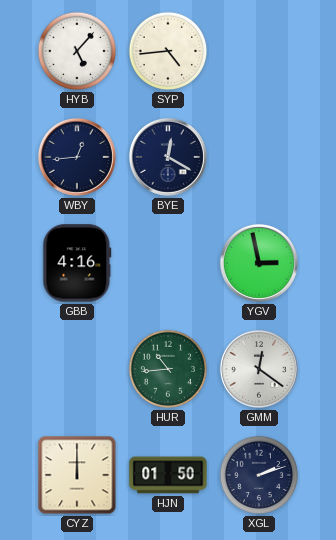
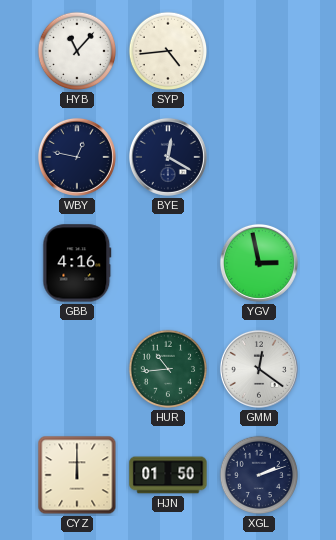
HYB: 5:07 -> 11:07 (77, 51)
WBY: 12:44 -> 12:47 (77, 157)
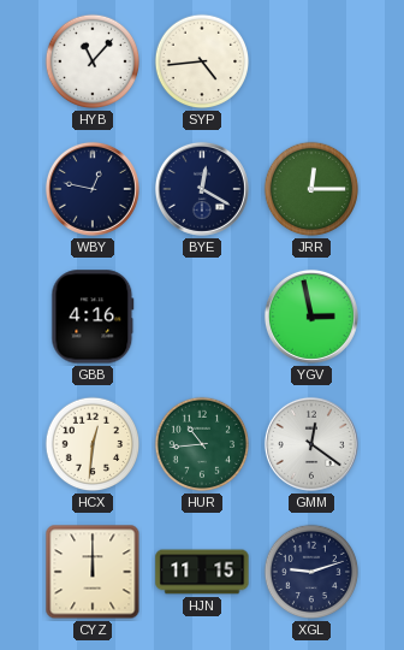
JRR: none -> 12:15 (311, 189)
HCX: none -> 12:31 (93, 444)
HJN: 01:50 -> 11:15 (202, 572)
XGL: 2:12 -> 9:12 (311, 572)
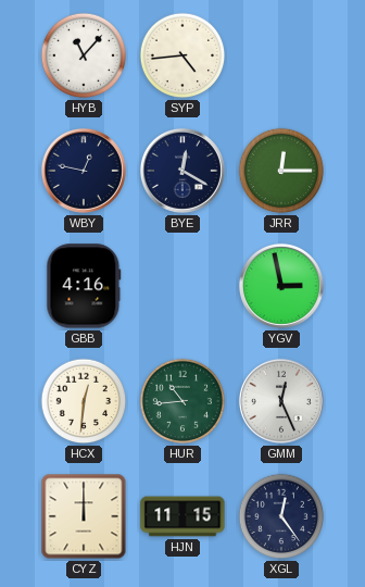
GMM: 12:21 -> 12:26 (281, 401)
XGL: 9:12 -> 12:24 (281, 516)
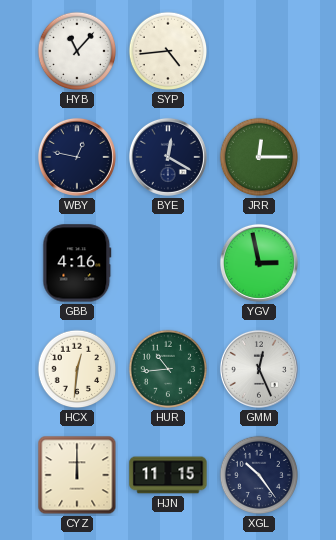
XGL: 12:24 -> 10:24 (259, 475)
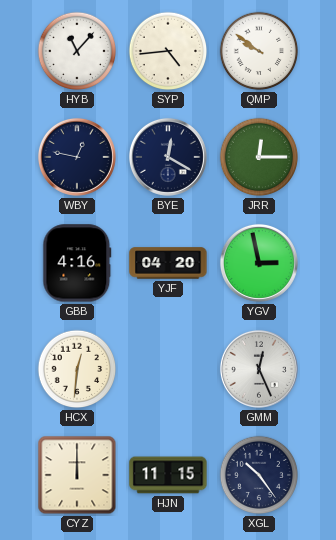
QMP: none -> 9:51 (259, 51)
YJF: none -> 04:20 (168, 263)
HUR: 10:44 -> none (168, 369)
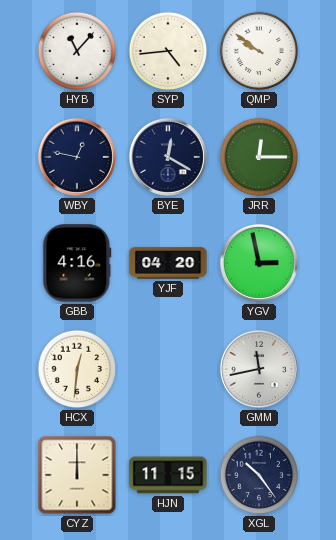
GMM: 12:26 -> 11:43 (259, 369)
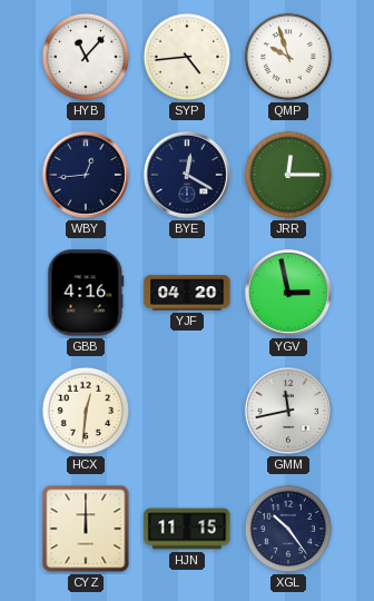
QMP: 9:51 -> 9:57 (288, 57)
WBY: 12:47 -> 12:44 (86, 175)
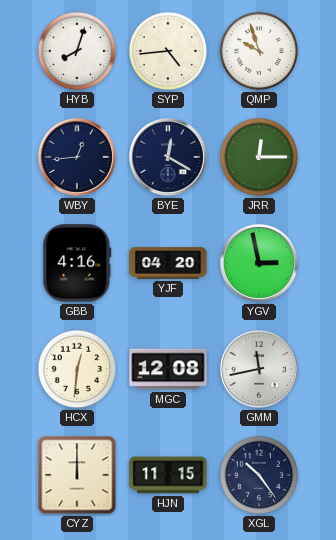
HYB: 11:07 -> 8:03 (77, 51)
MGC: none -> 12:08 (168, 369)
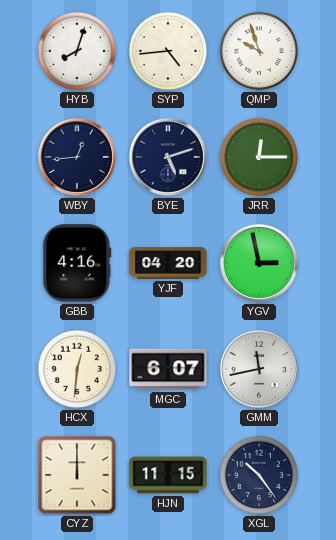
BYE: 12:20 -> 5:12 (168, 157)
MGC: 12:08 -> 6:07 (168, 369)
